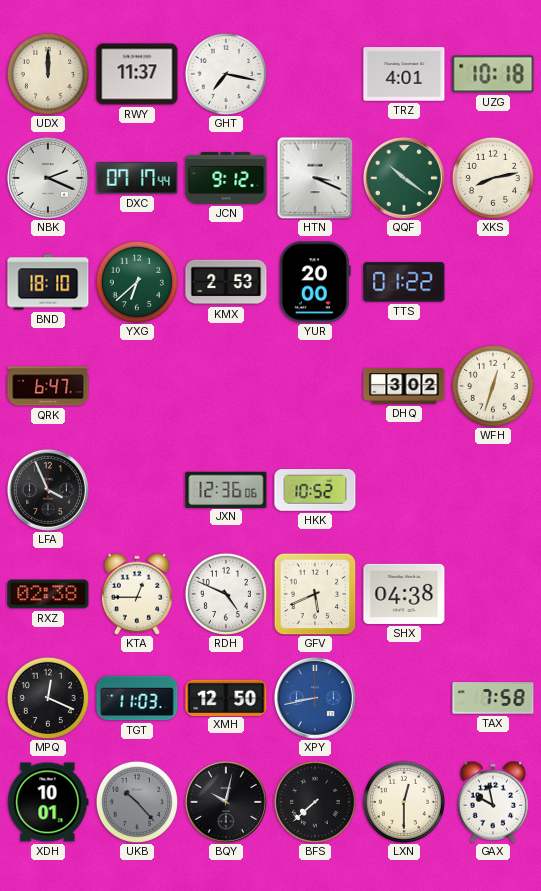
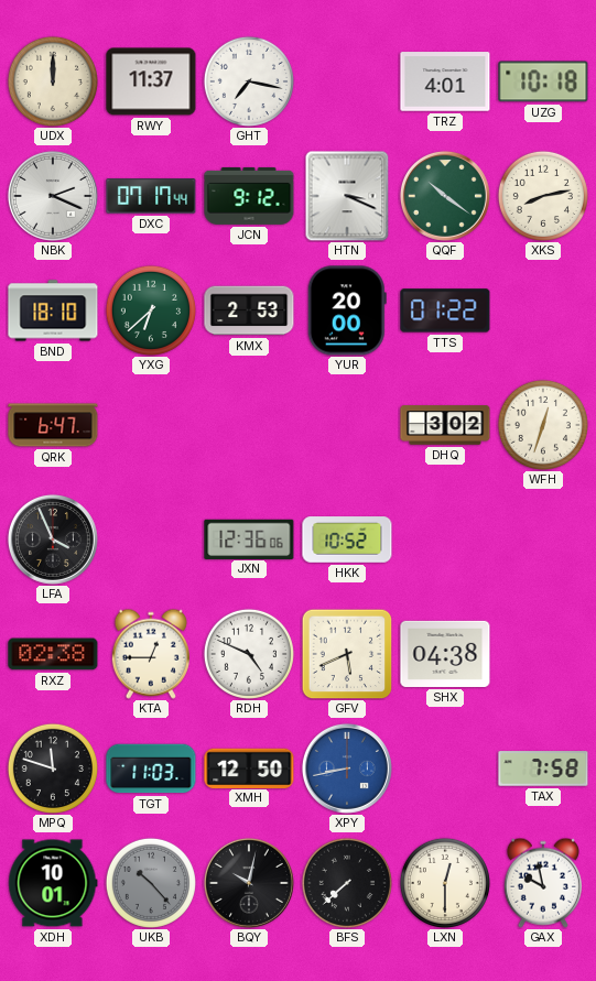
MPQ: 12:19 -> 11:48 (53, 769)
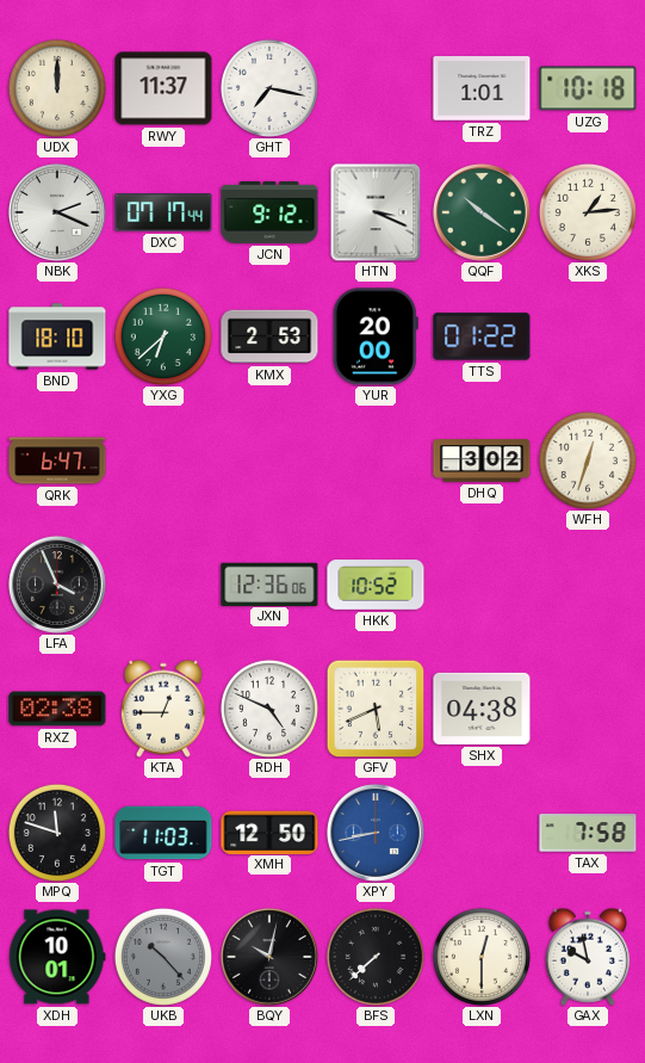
TRZ: 4:01 -> 1:01 (482, 88)
XKS: 8:13 -> 1:14 (588, 212)
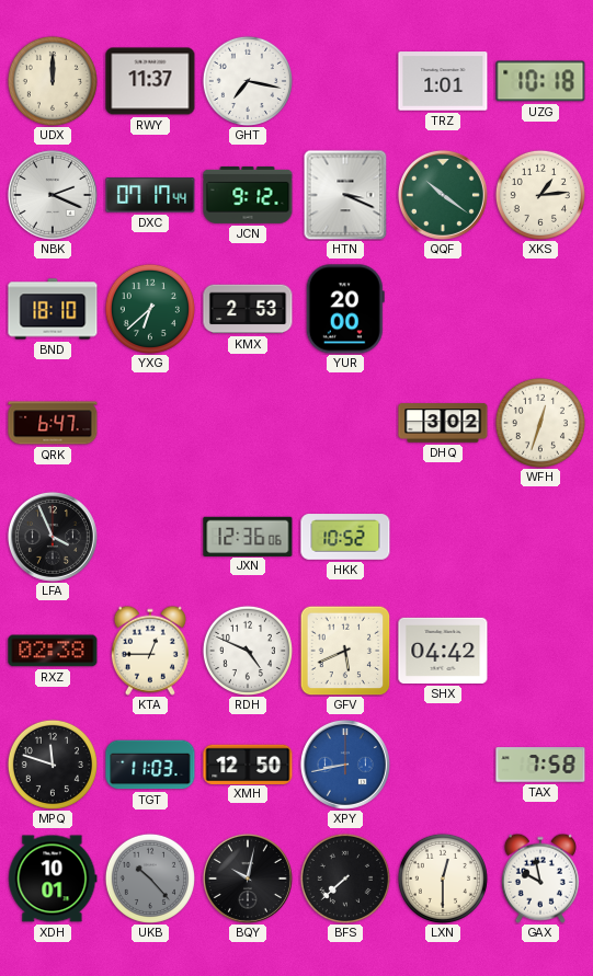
TTS: 01:22 -> none (482, 336)
SHX: 04:38 -> 04:42 (443, 651)
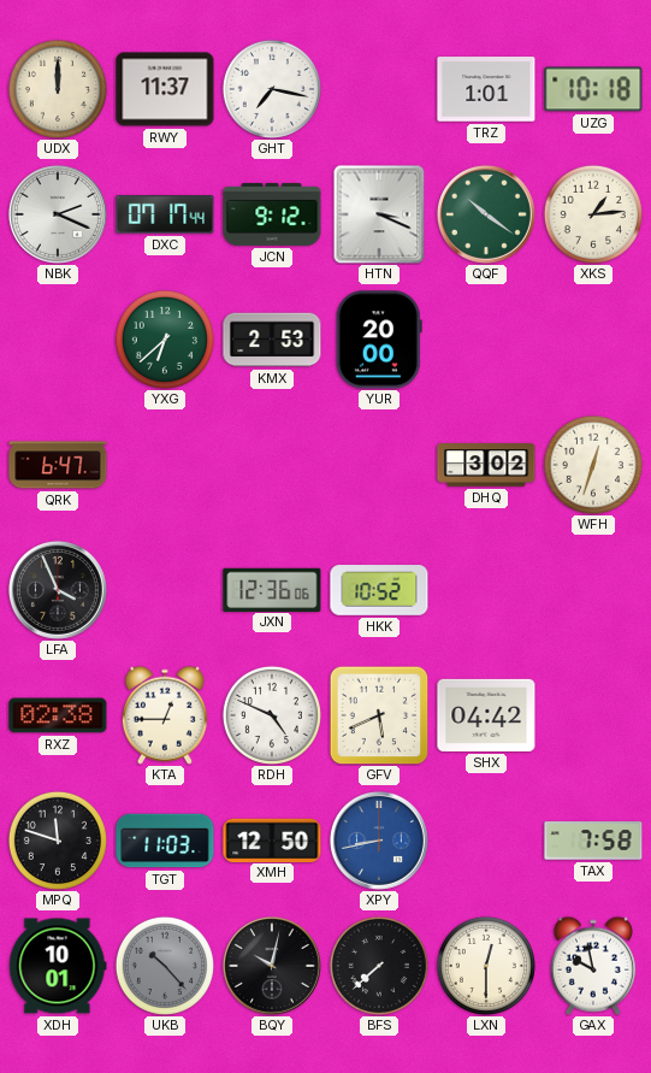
BND: 18:10 -> none (53, 309)
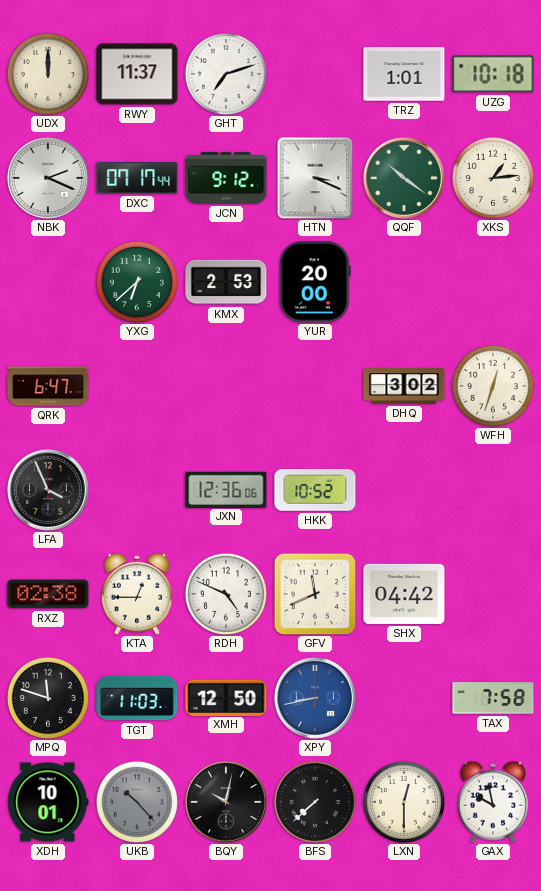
GHT: 7:17 -> 7:12 (226, 74)
GFV: 5:41 -> 11:41 (315, 594)
